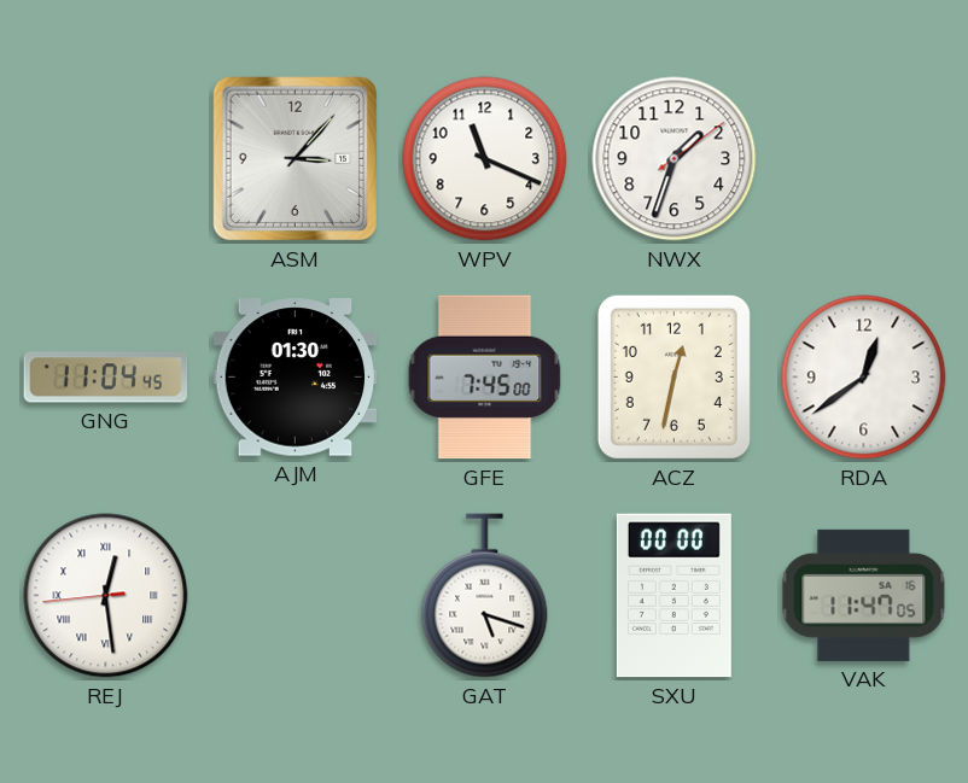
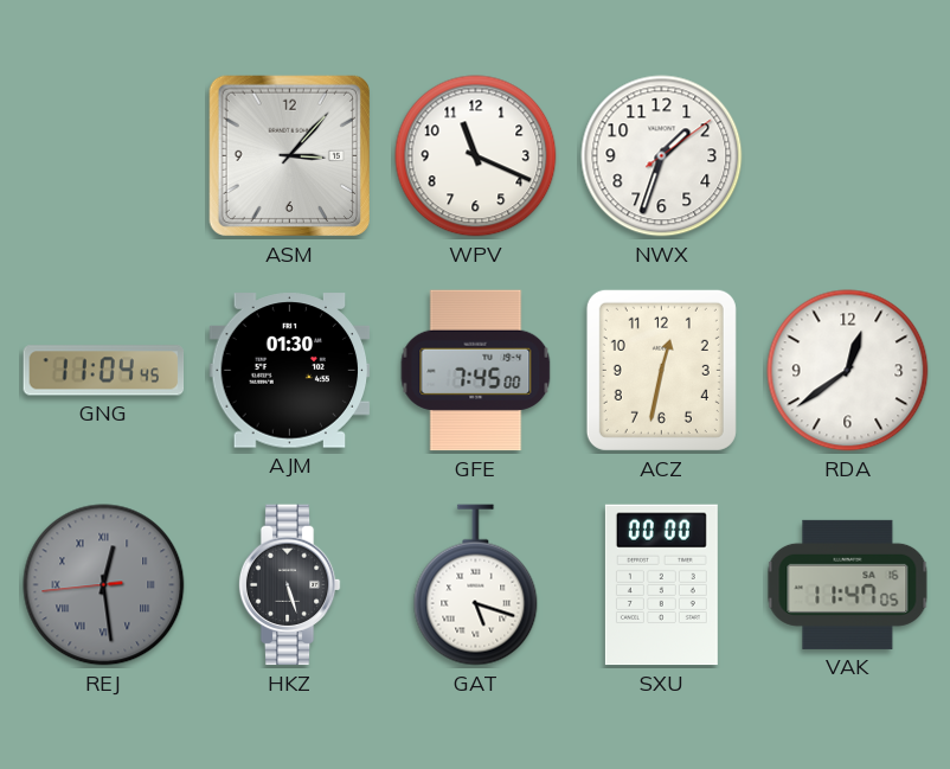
REJ dial: white -> grey (104, 585)
HKZ: none -> 5:27 (289, 585)
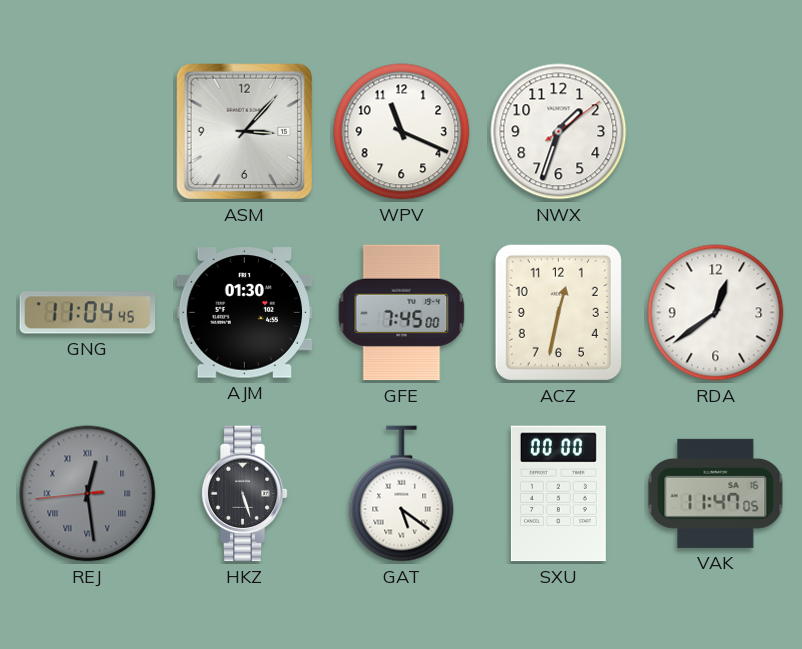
GAT: 5:18 -> 5:21 (402, 494)
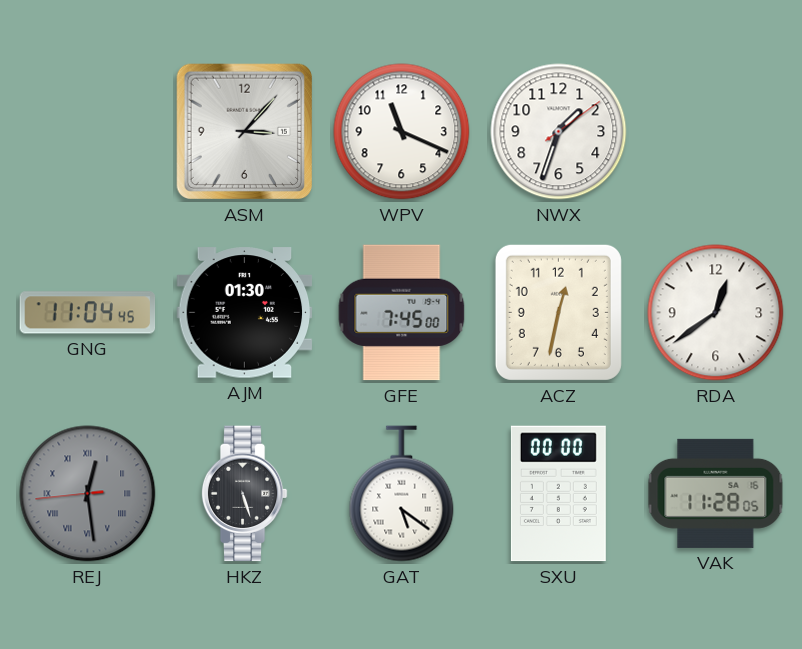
VAK: 11:47 -> 11:28 (716, 493)
